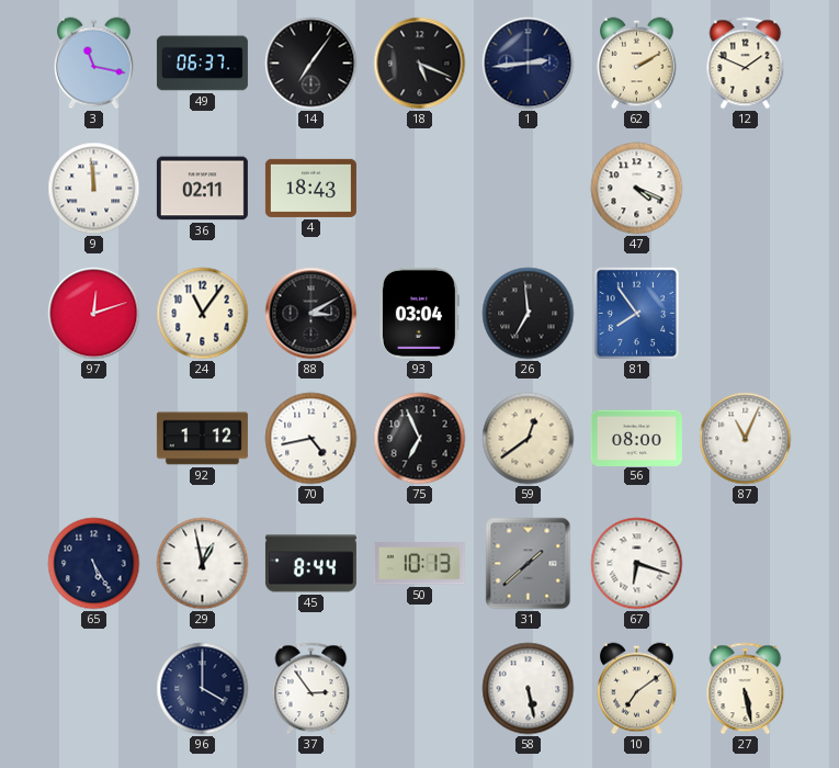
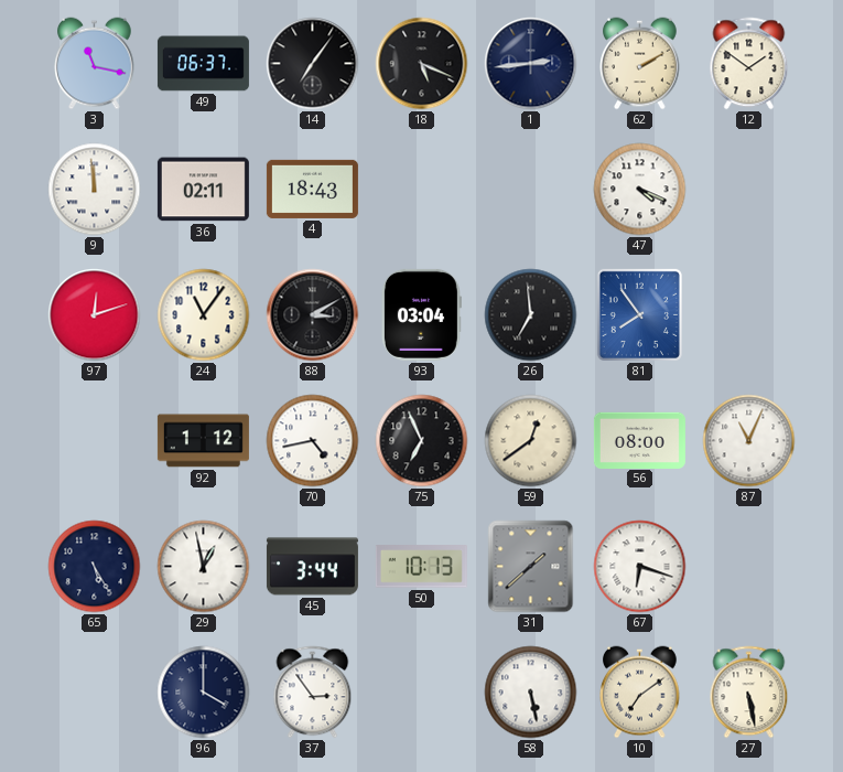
12: 1:49 -> 1:51 (749, 64)
45: 8:44 -> 3:44 (312, 567)
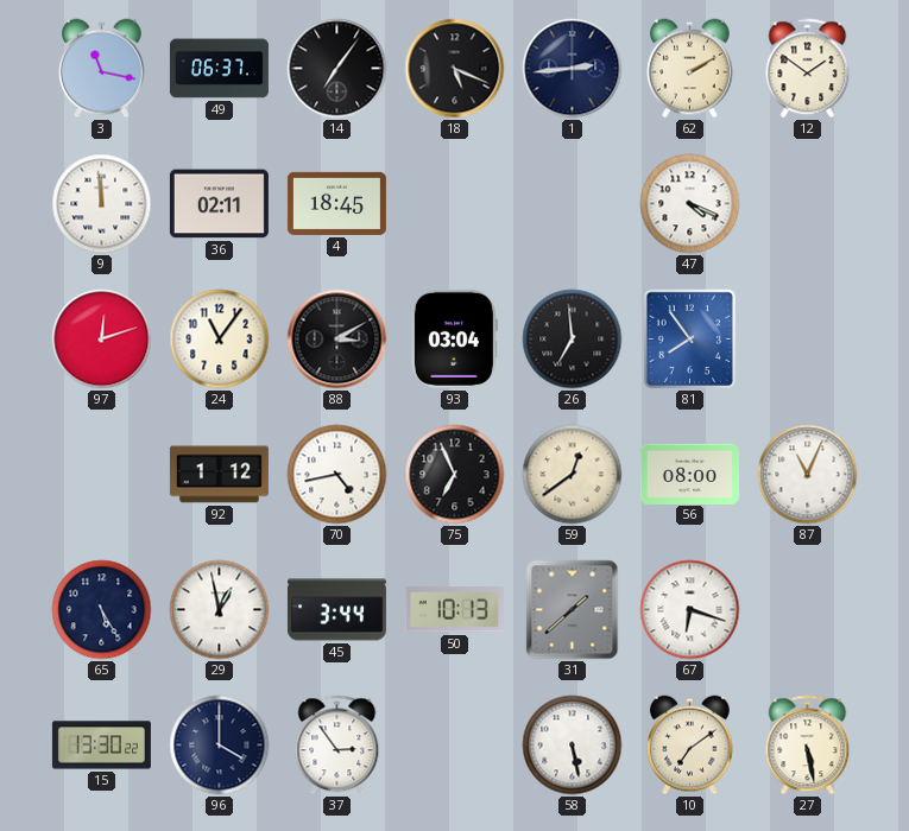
4: 18:43 -> 18:45 (336, 203)
15: none -> 13:30 (101, 746)
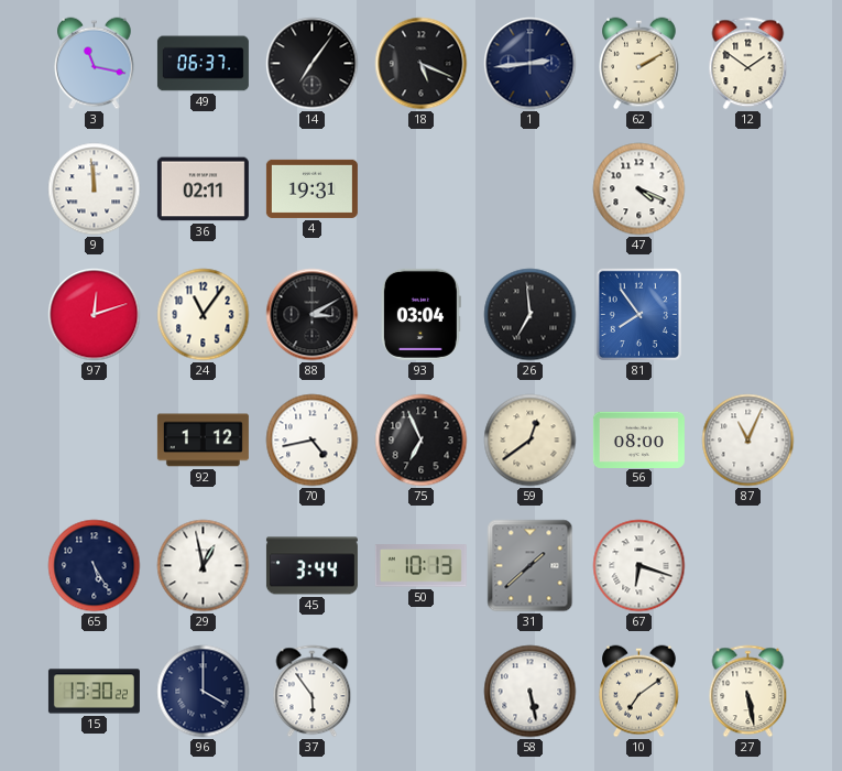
4: 18:45 -> 19:31 (311, 188)
37: 2:54 -> 5:54 (313, 692)
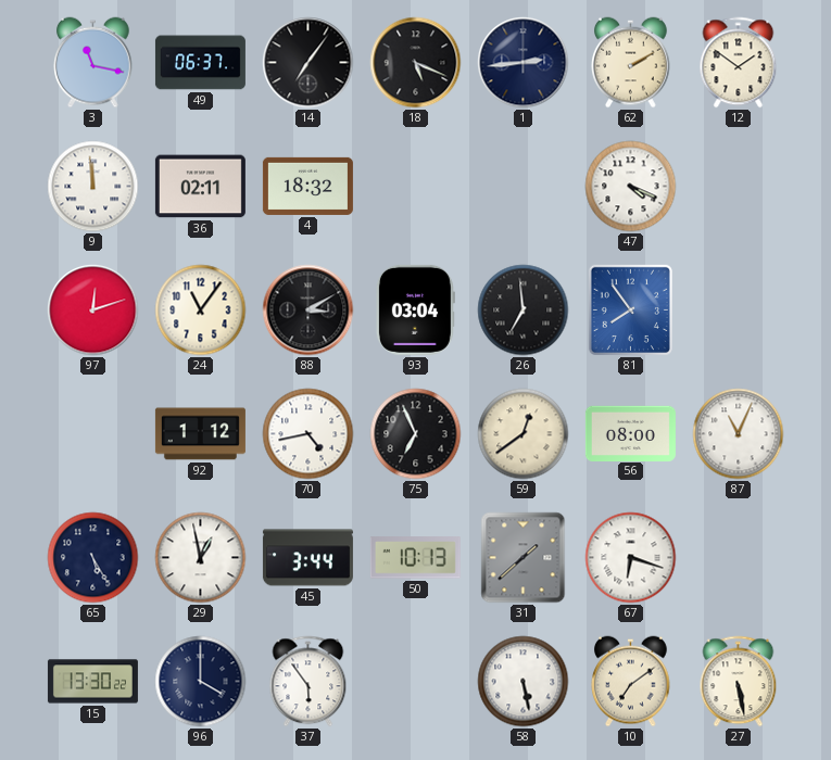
4: 19:31 -> 18:32 (307, 186)
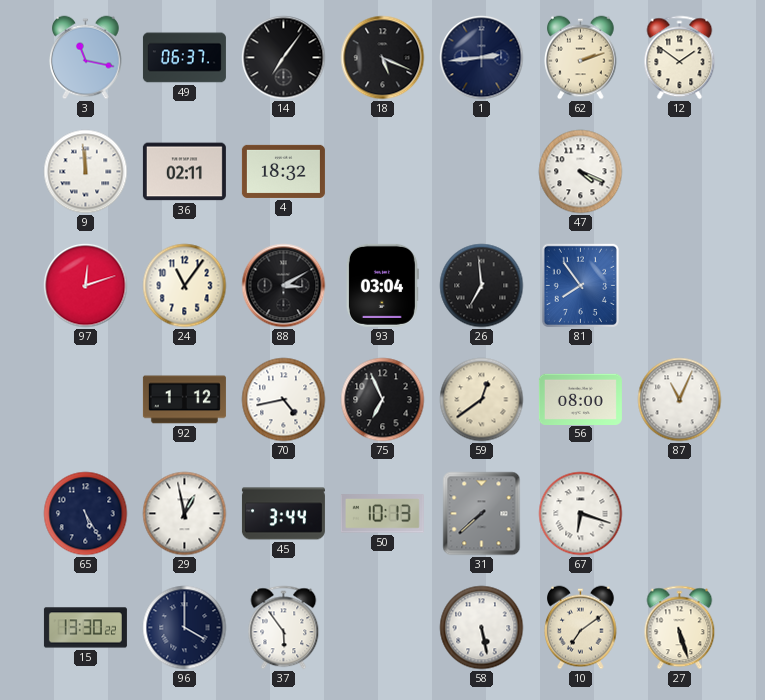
62: 2:10 -> 2:12 (581, 58)
31: 1:38 -> 7:38 (482, 514)
27: 5:28 -> 5:27 (680, 628)
